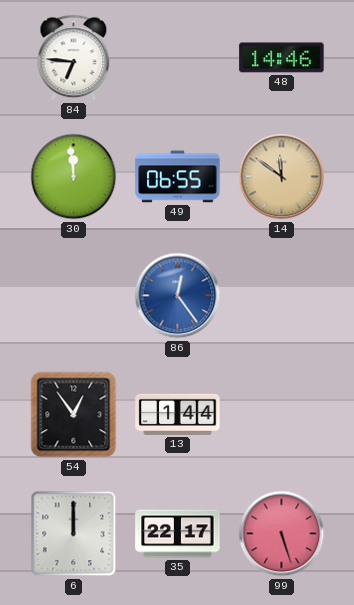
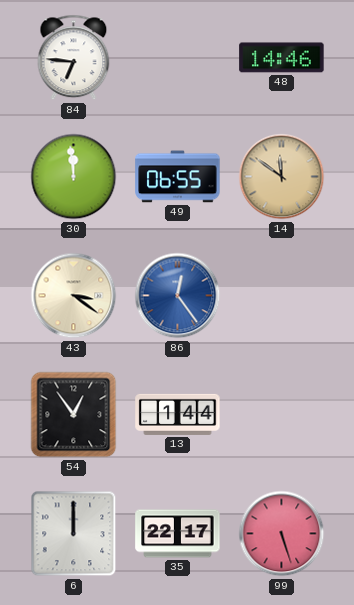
43: none -> 3:21 (74, 296)
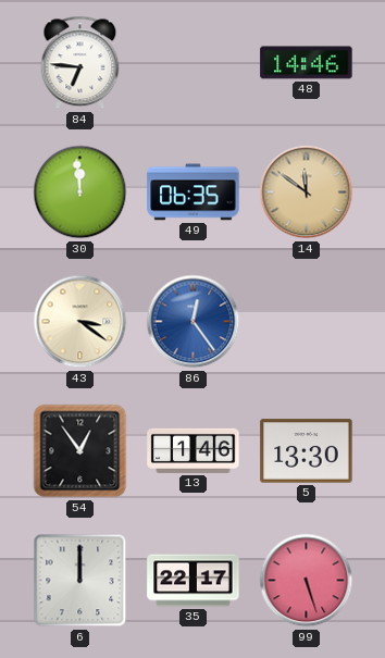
49: 06:55 -> 06:35 (194, 193)
13: 1:44 -> 1:46 (194, 450)
5: none -> 13:30 (307, 451)
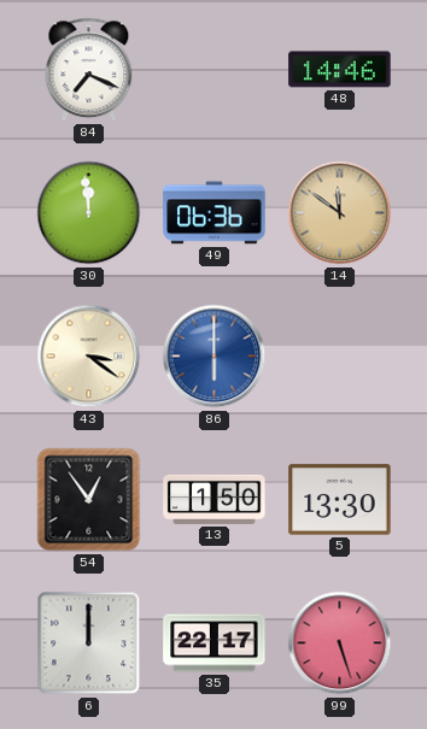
84: 6:46 -> 7:19 (89, 70)
49: 06:35 -> 06:36 (215, 213)
86: 12:24 -> 6:00 (215, 357)
13: 1:46 -> 1:50 (215, 499)
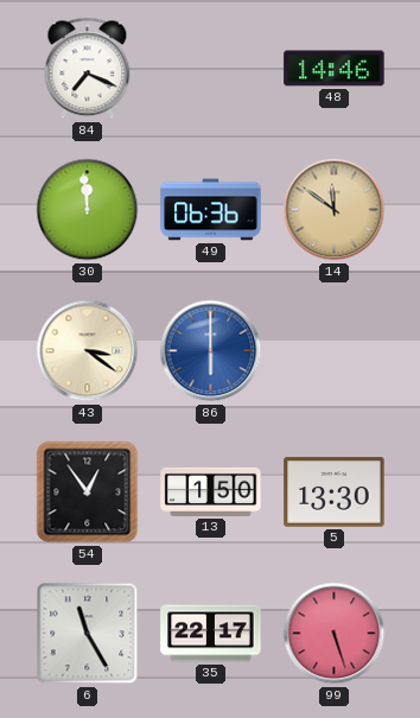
6: 12:00 -> 11:25 (88, 634)
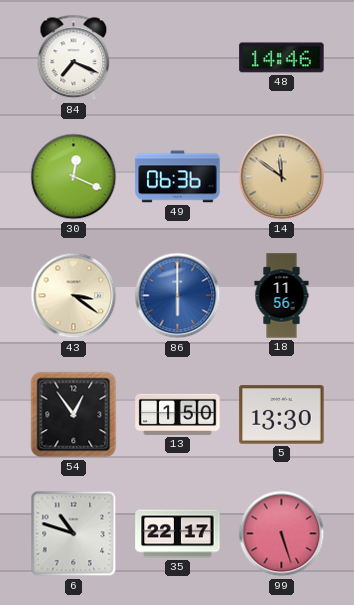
30: 11:59 -> 12:19 (74, 177)
18: none -> 11:56 (282, 296)
6: 11:25 -> 10:48 (74, 534)
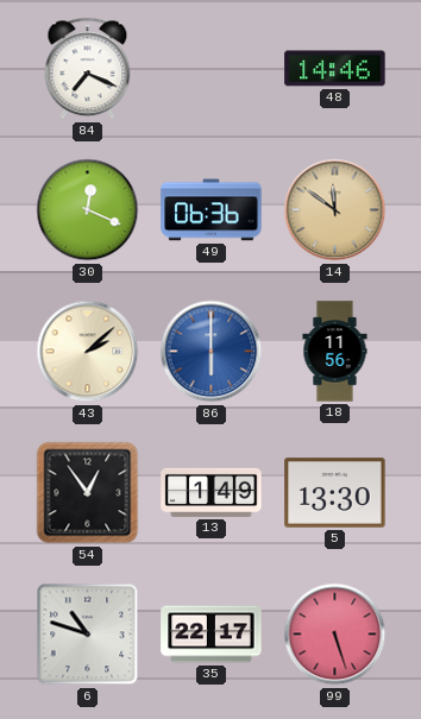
43: 3:21 -> 2:08 (88, 352)
13: 1:50 -> 1:49 (212, 492)
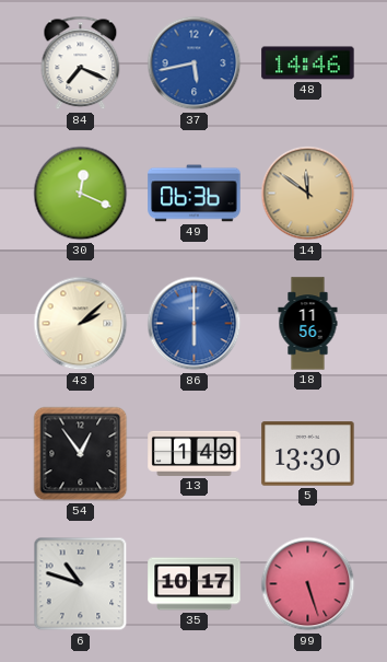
37: none -> 5:43 (195, 63)
35: 22:17 -> 10:17 (195, 584)
